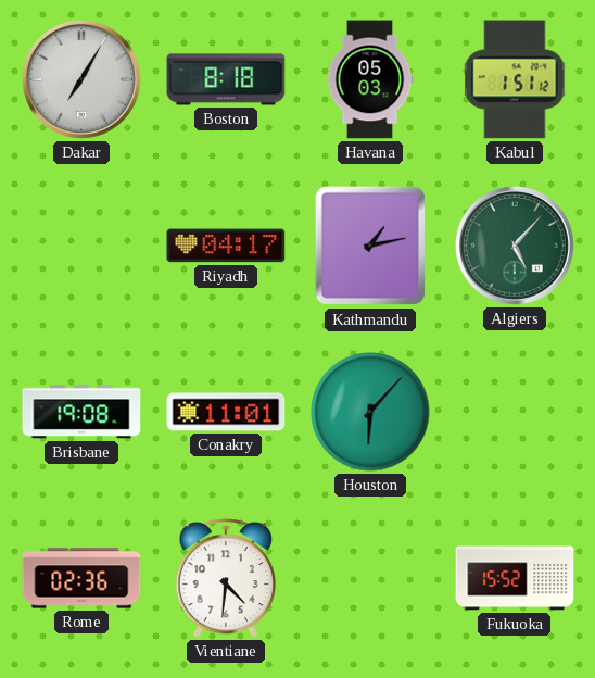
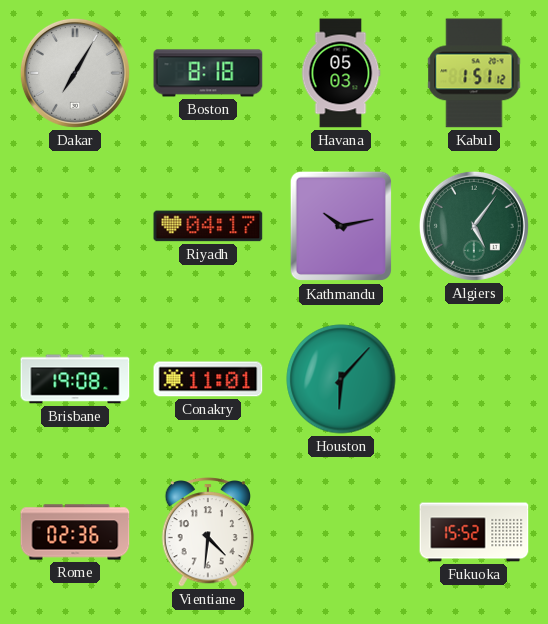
Kathmandu: 1:13 -> 10:13 (340, 226)
Algiers: 5:07 -> 5:06 (474, 226)
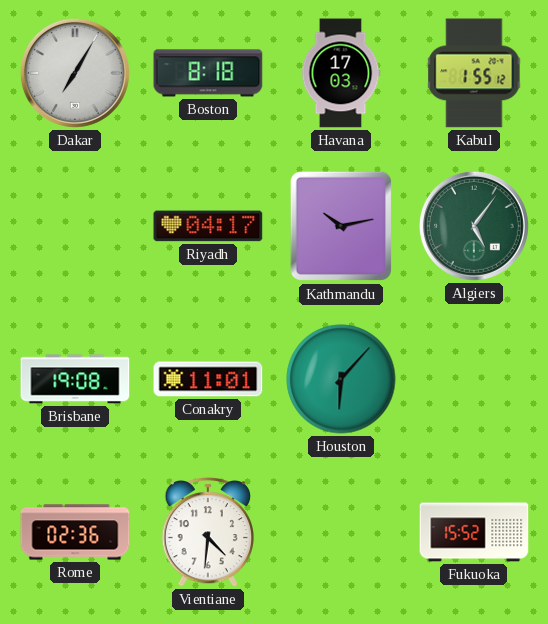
Havana: 05:03 -> 17:03 (341, 73)
Kabul: 1:51 -> 1:55 (474, 73)
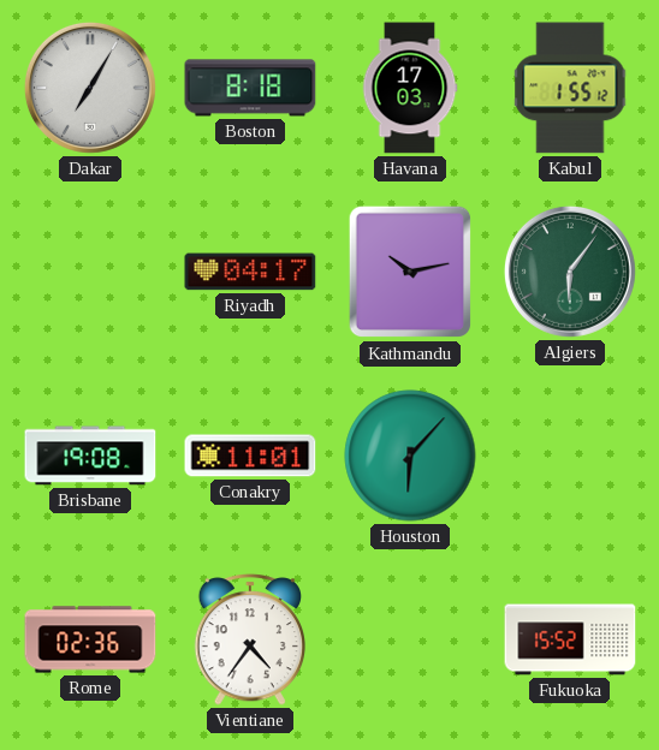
Algiers: 5:06 -> 6:06 (570, 272)
Vientiane: 4:31 -> 4:36 (249, 641)
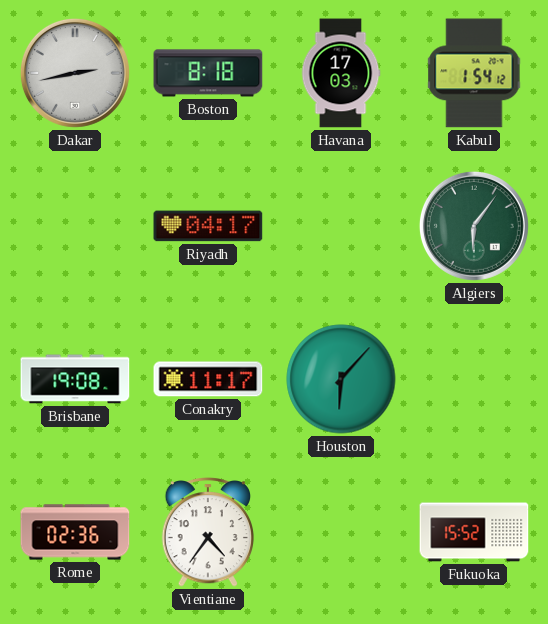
Dakar: 7:05 -> 2:43 (75, 73)
Kabul: 1:55 -> 1:54 (474, 73)
Kathmandu: 10:13 -> none (409, 272)
Conakry: 11:01 -> 11:17 (208, 379)
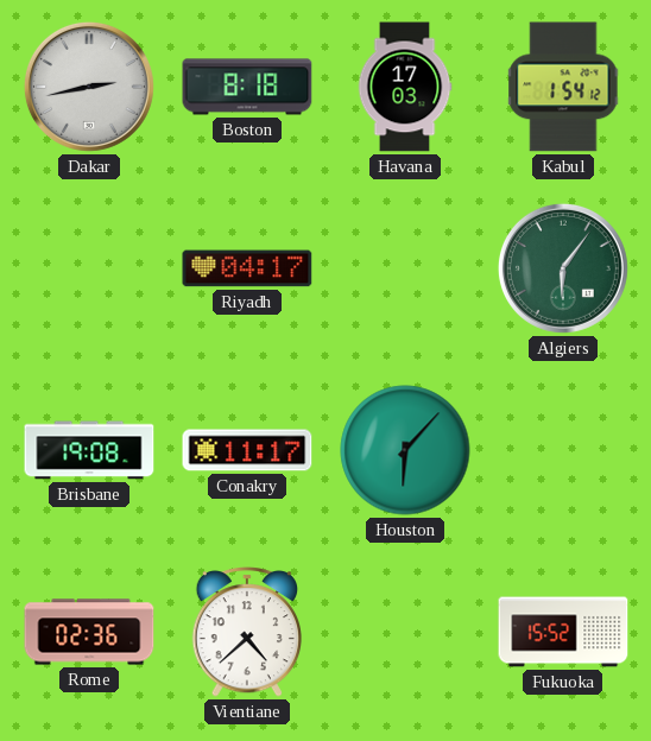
Vientiane: 4:36 -> 4:38 (246, 633)
